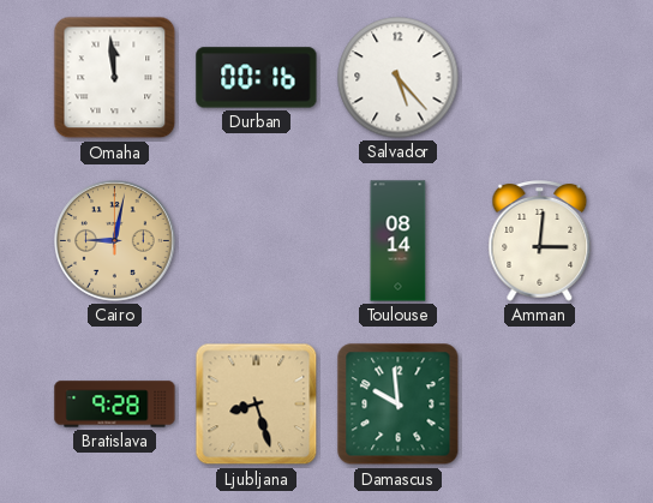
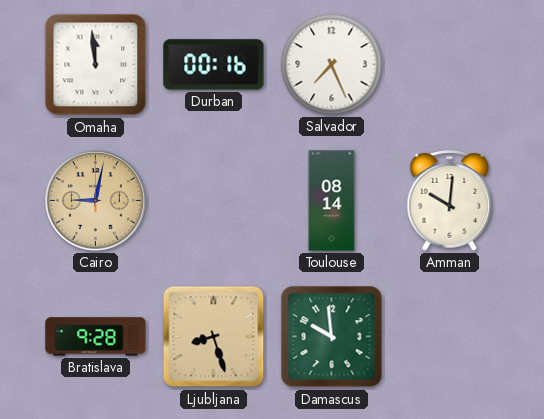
Salvador: 5:23 -> 7:26 (332, 65)
Amman: 3:01 -> 10:01 (450, 201)
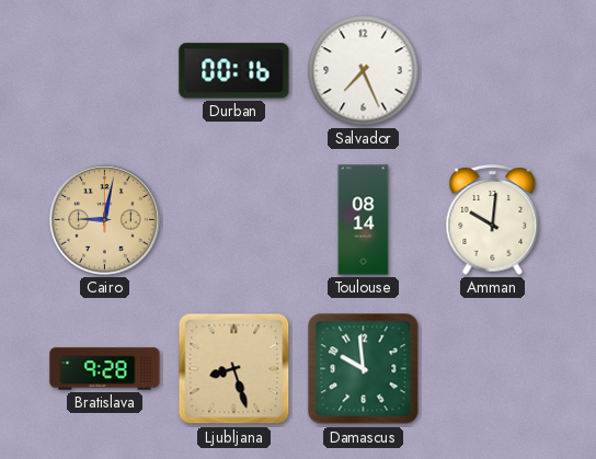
Omaha: 11:59 -> none (96, 65)
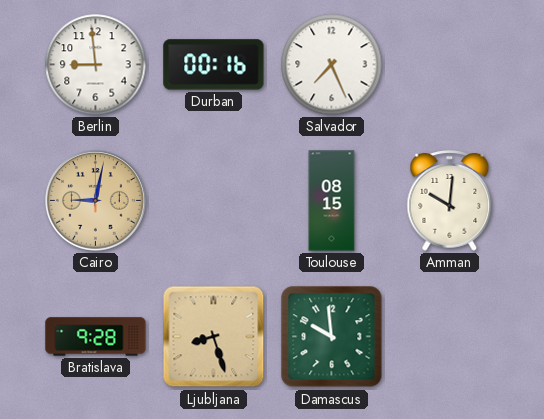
Berlin: none -> 8:59 (96, 65)
Toulouse: 08:14 -> 08:15 (332, 201)
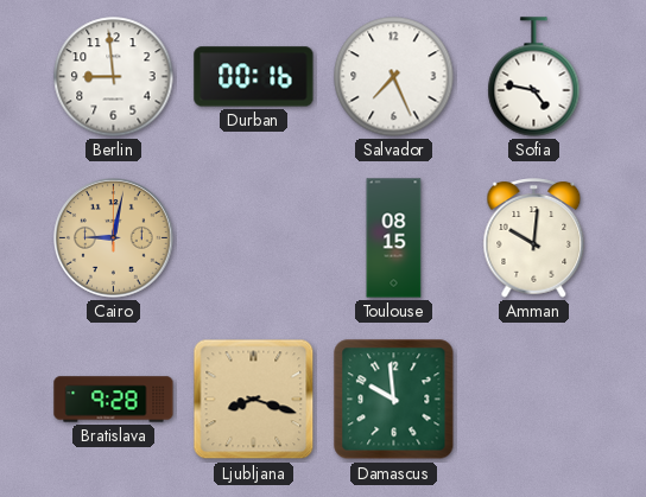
Sofia: none -> 4:47 (534, 77)
Ljubljana: 8:27 -> 8:18 (254, 400)
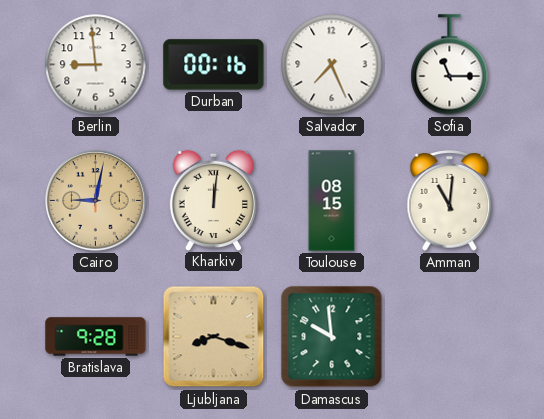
Sofia: 4:47 -> 11:15 (450, 65)
Kharkiv: none -> 12:01 (213, 200)
Amman: 10:01 -> 11:01 (450, 201)
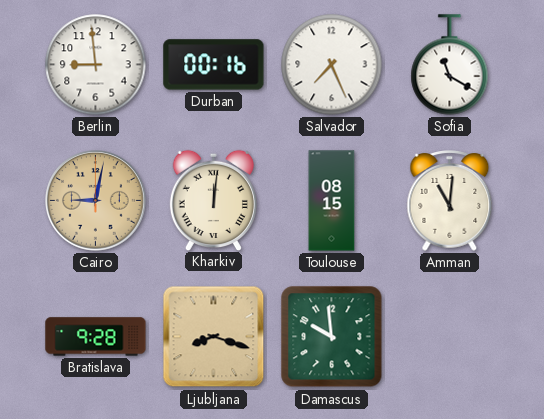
Sofia: 11:15 -> 11:20 (450, 65)
